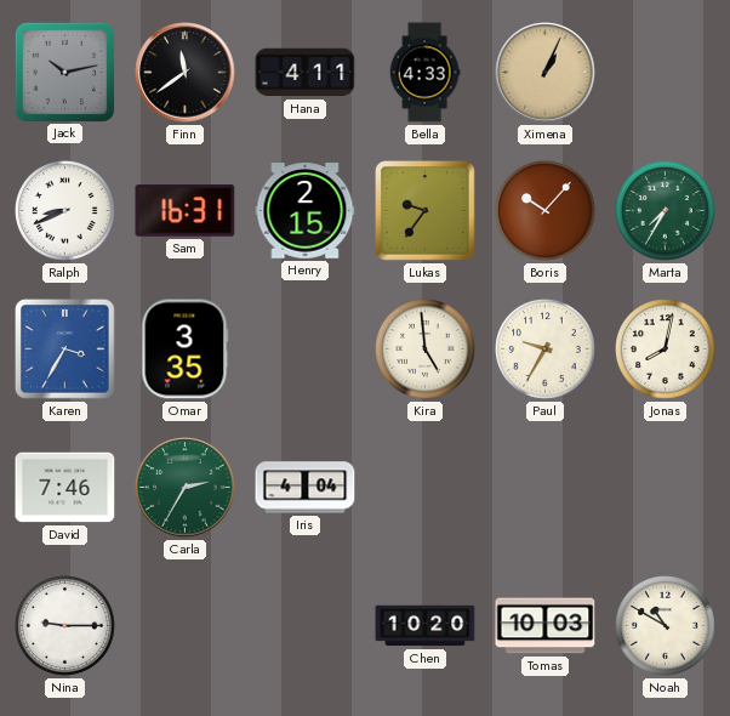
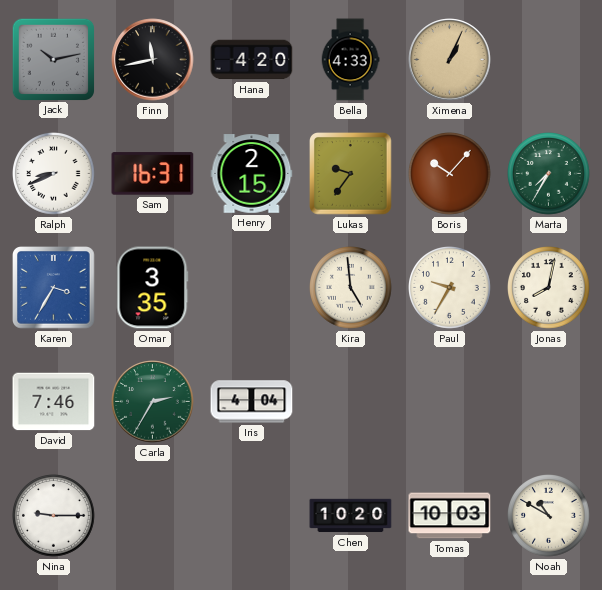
Finn: 11:39 -> 11:43 (153, 60)
Hana: 4:11 -> 4:20 (252, 60)
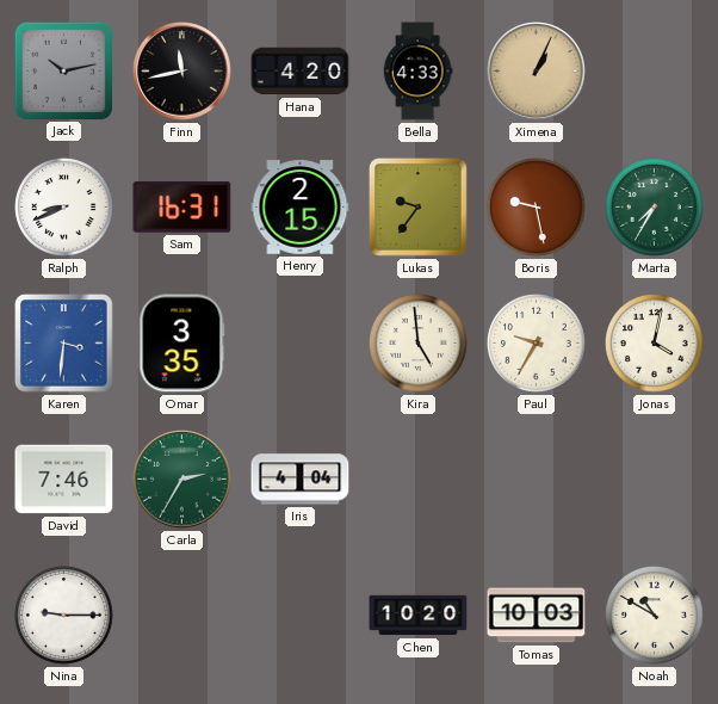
Boris: 10:07 -> 9:28 (537, 208)
Karen: 3:35 -> 3:31 (64, 344)
Jonas: 8:02 -> 4:02 (655, 344)
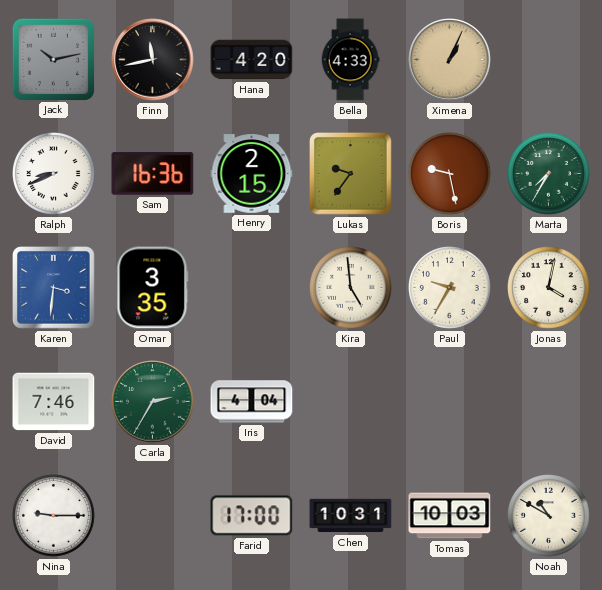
Sam: 16:31 -> 16:36 (153, 174)
Farid: none -> 17:00 (252, 516)
Chen: 10:20 -> 10:31 (351, 516)
